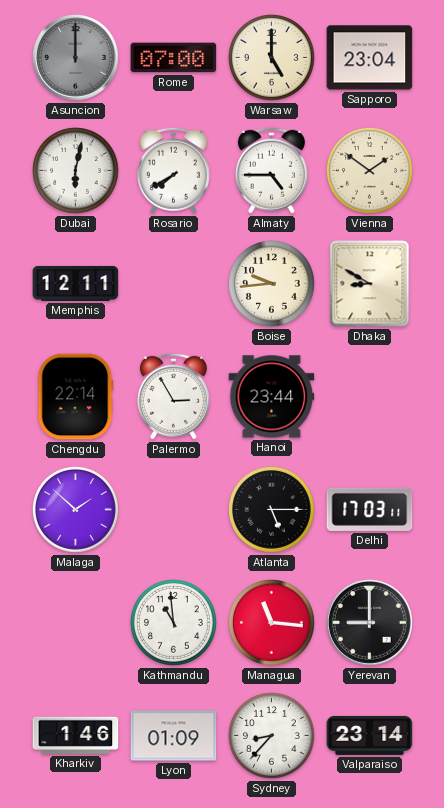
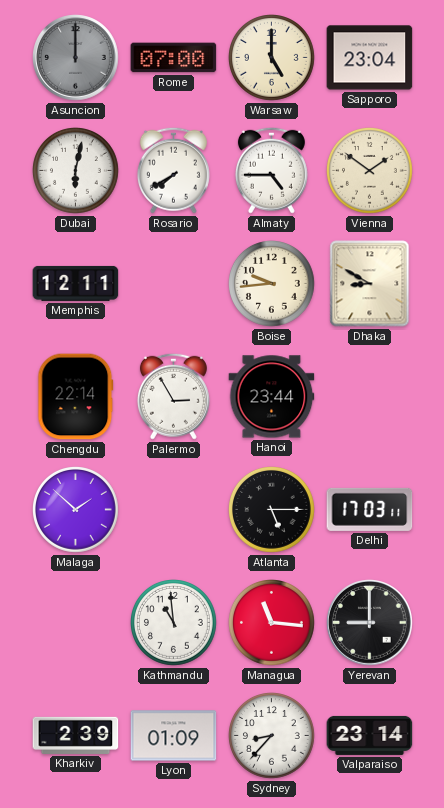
Kharkiv: 1:46 -> 2:39 (76, 735)
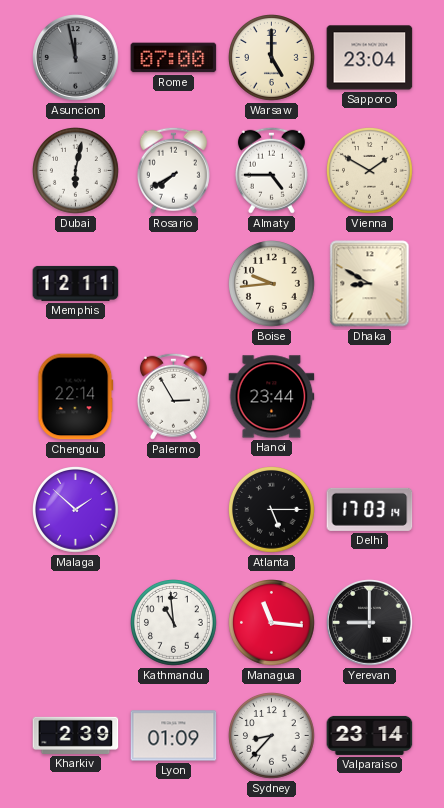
Asuncion: 12:00 -> 11:58 (76, 58)
Vienna: 1:51 -> 1:50 (370, 171)
Delhi: 17:03:11 -> 17:03:14 (370, 509)
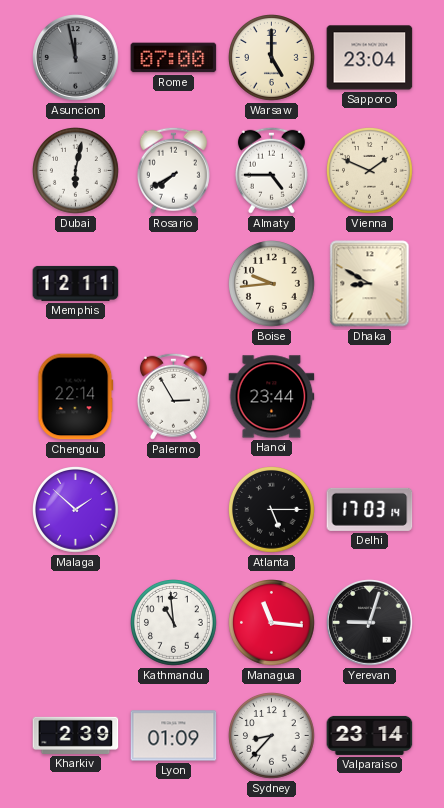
Vienna: 1:50 -> 1:49 (370, 171)
Yerevan: 9:00 -> 9:03 (370, 623)
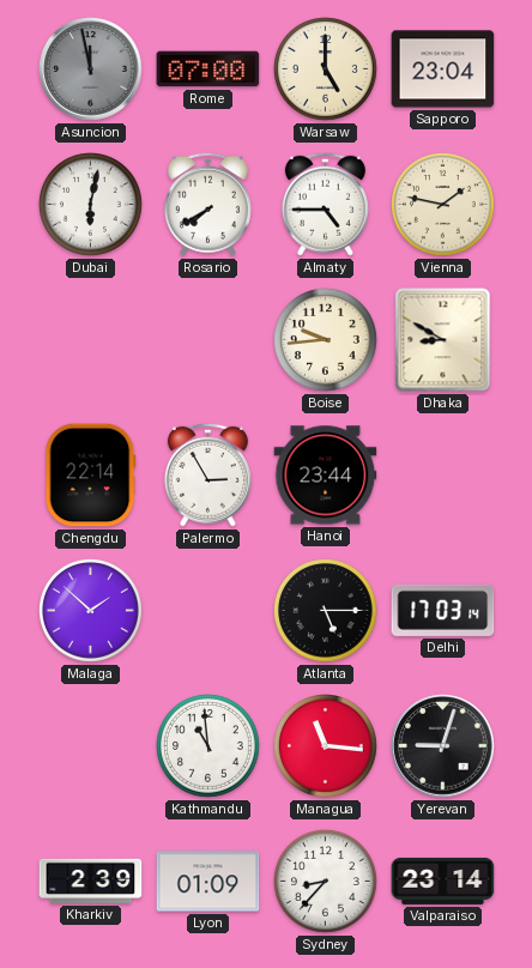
Vienna: 1:49 -> 1:47 (443, 205)
Memphis: 12:11 -> none (76, 283)
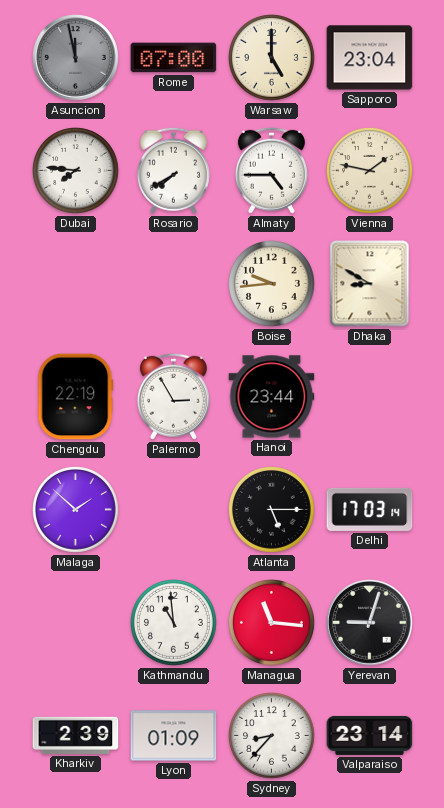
Dubai: 6:02 -> 7:46 (76, 171)
Chengdu: 22:14 -> 22:19 (76, 397)
